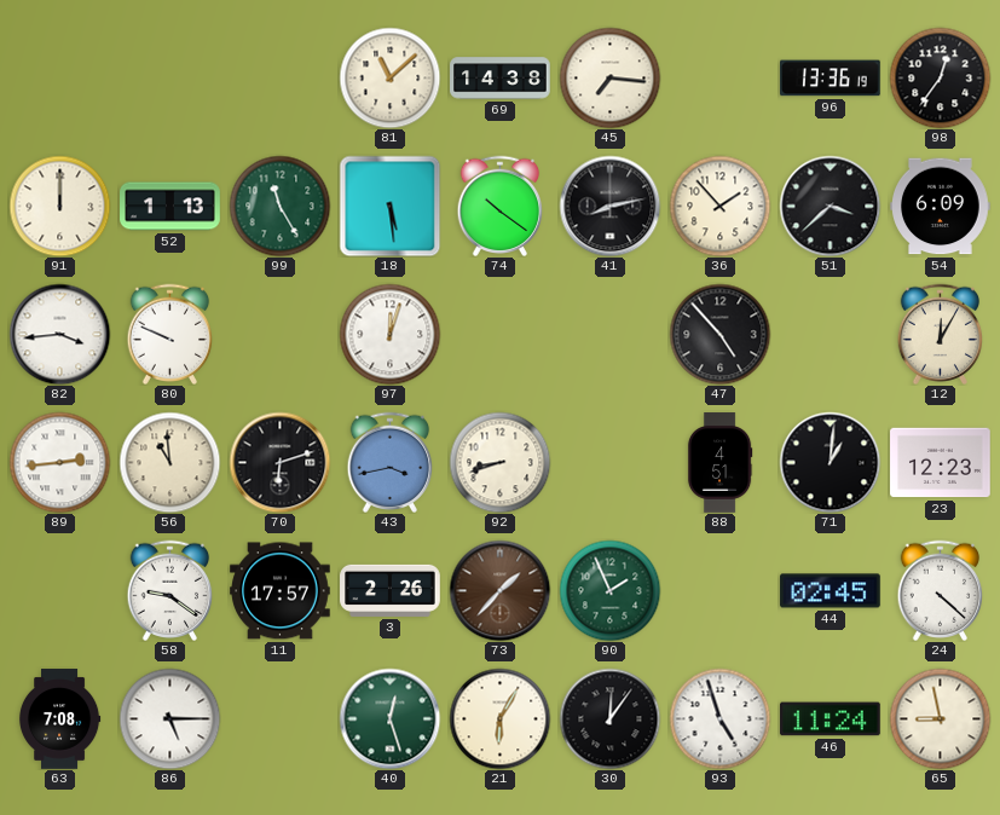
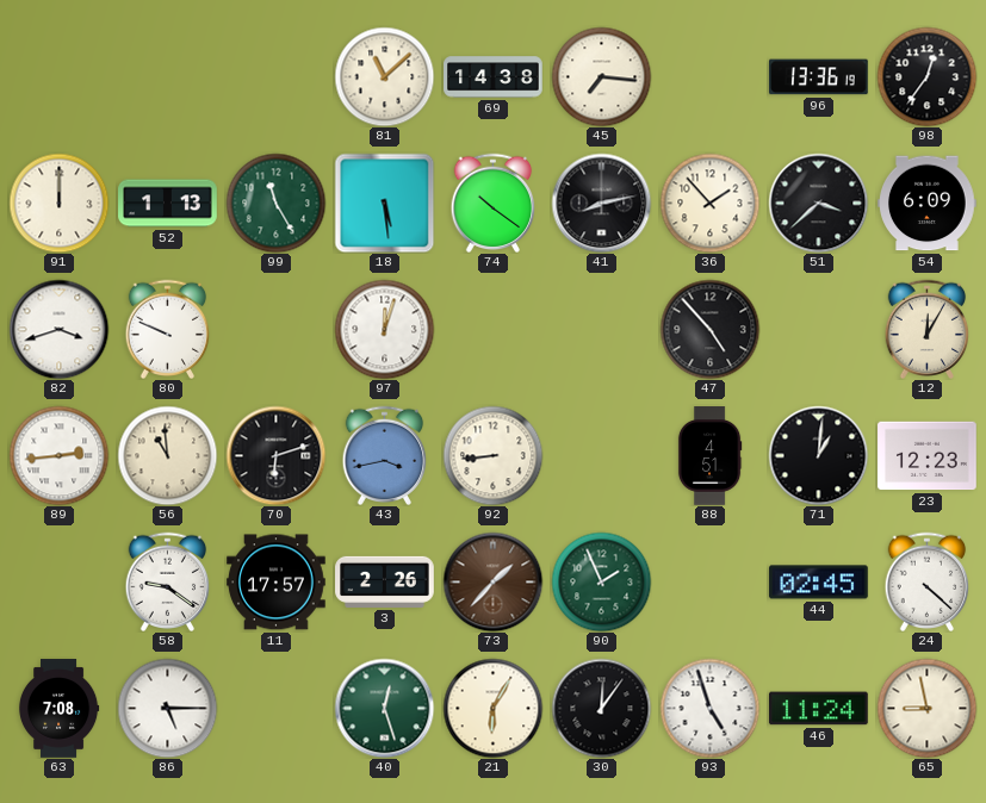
82: 3:44 -> 3:42 (58, 329)
92: 8:42 -> 8:44 (492, 455)
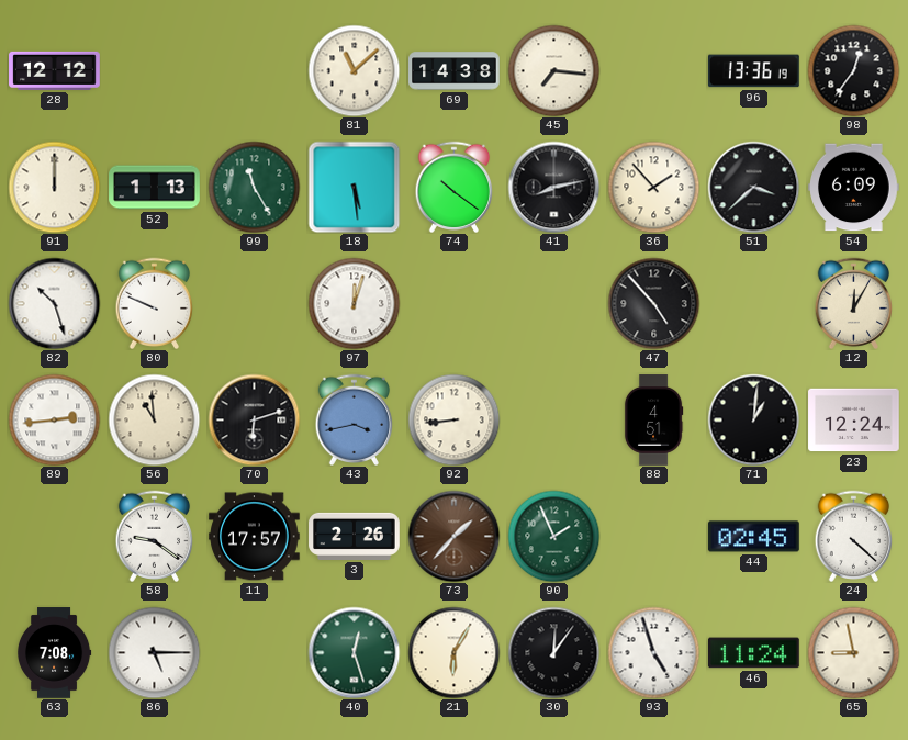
28: none -> 12:12 (55, 70)
82: 3:42 -> 10:27 (54, 303)
23: 12:23 -> 12:24 (854, 421)
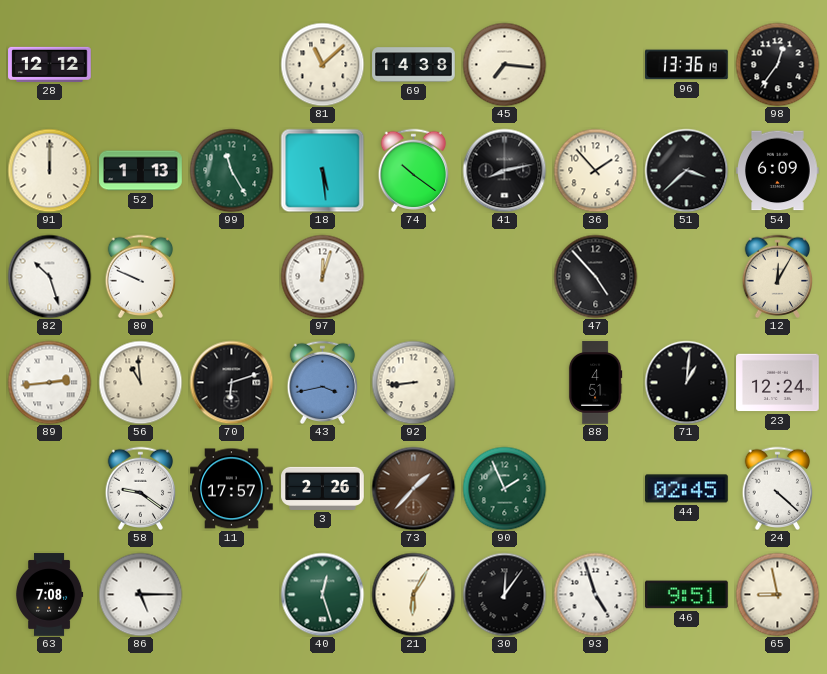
46: 11:24 -> 9:51 (687, 595)
